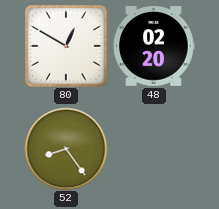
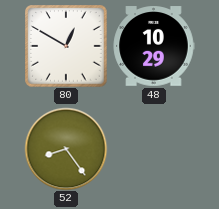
48: 02:20 -> 10:29 (154, 46)
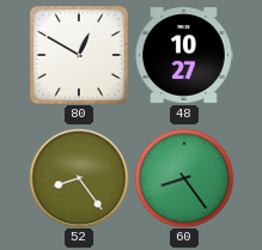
48: 10:29 -> 10:27 (184, 55)
60: none -> 8:24 (184, 178)
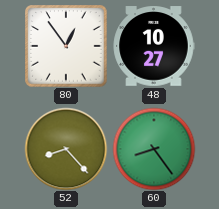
80: 12:50 -> 12:54 (66, 46)
52: 8:24 -> 8:23 (66, 149)
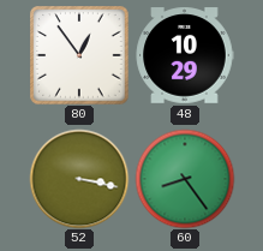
48: 10:27 -> 10:29 (185, 55)
52: 8:23 -> 3:17 (79, 179)
